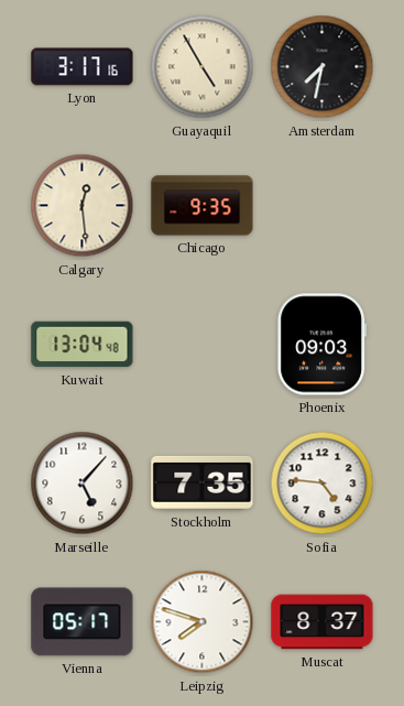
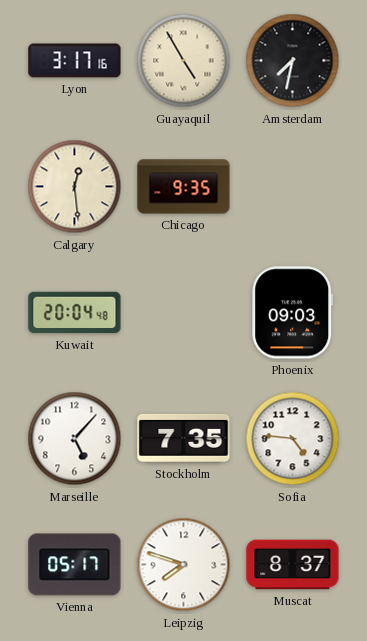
Kuwait: 13:04 -> 20:04 (75, 313)
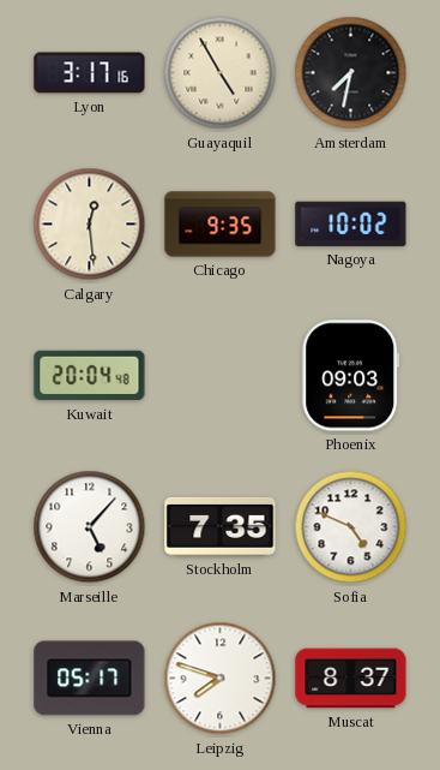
Nagoya: none -> 10:02 (351, 223)
Sofia: 4:46 -> 4:49 (351, 527)
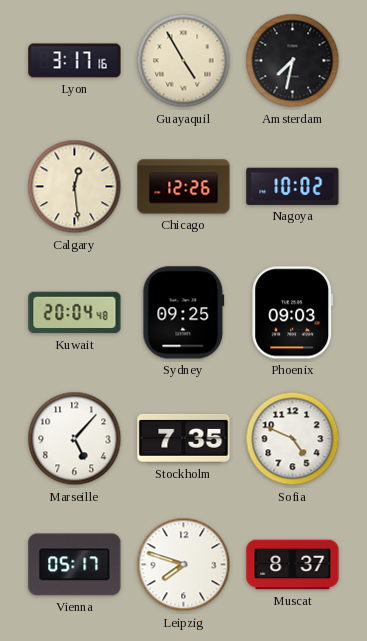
Chicago: 9:35 -> 12:26 (184, 187)
Sydney: none -> 09:25 (184, 313)
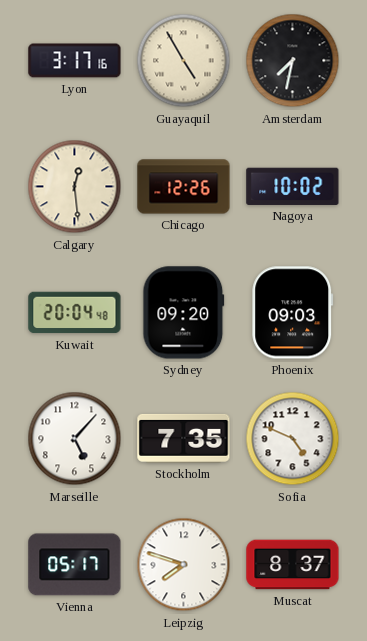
Sydney: 09:25 -> 09:20 (184, 313)
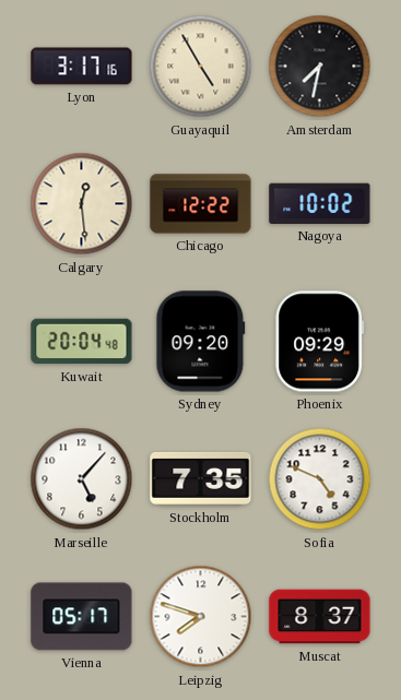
Chicago: 12:26 -> 12:22 (201, 204)
Phoenix: 09:03 -> 09:29 (320, 342)
